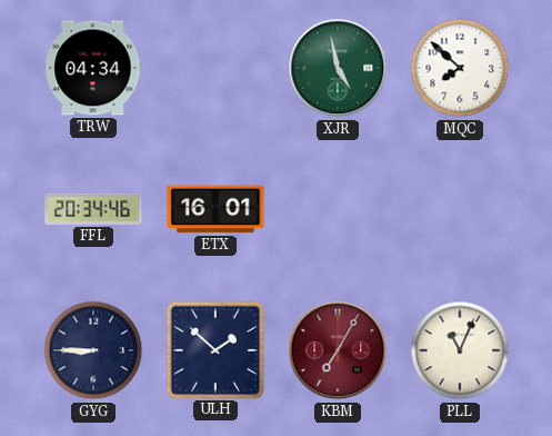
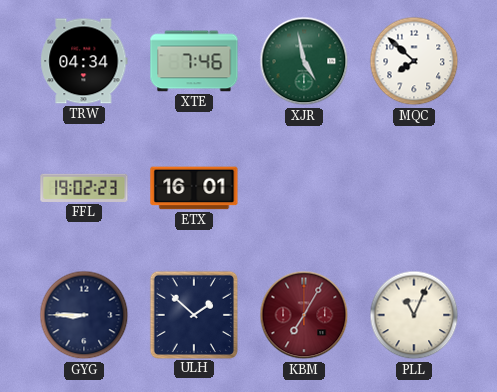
XTE: none -> 7:46 (194, 61)
FFL: 20:34 -> 19:02 (84, 188)
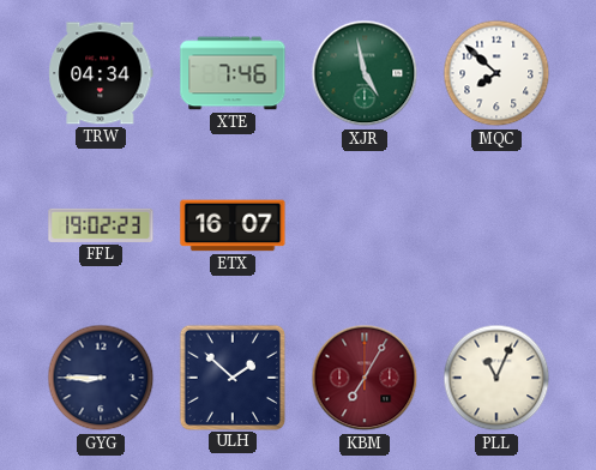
ETX: 16:01 -> 16:07 (233, 225)
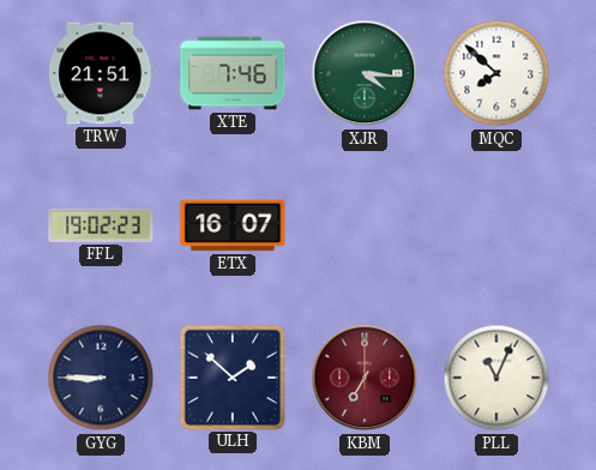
TRW: 04:34 -> 21:51 (101, 73)
XJR: 4:58 -> 4:16 (365, 73)
KBM: 7:05 -> 7:00 (365, 378)
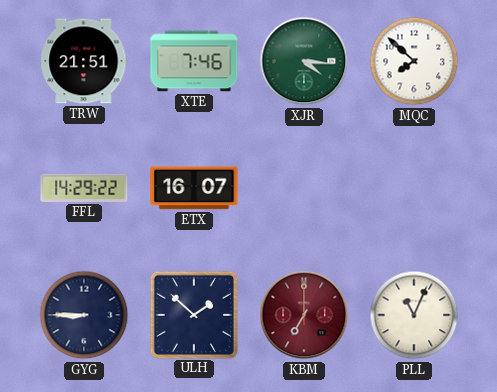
FFL: 19:02 -> 14:29 (84, 188)
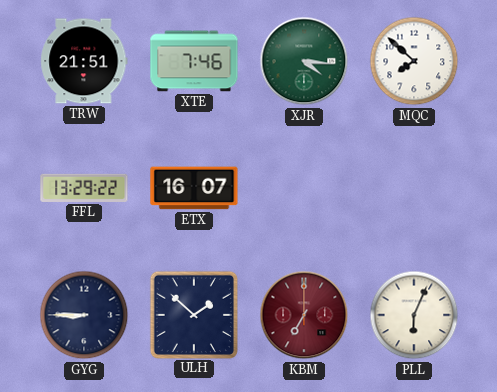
FFL: 14:29 -> 13:29 (84, 188)
PLL: 11:04 -> 6:04 (414, 315)
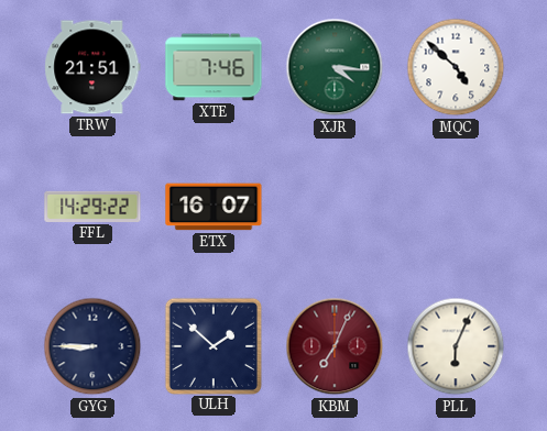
MQC: 7:52 -> 4:52 (456, 67)
FFL: 13:29 -> 14:29 (92, 207)
KBM: 7:00 -> 7:04 (335, 346)
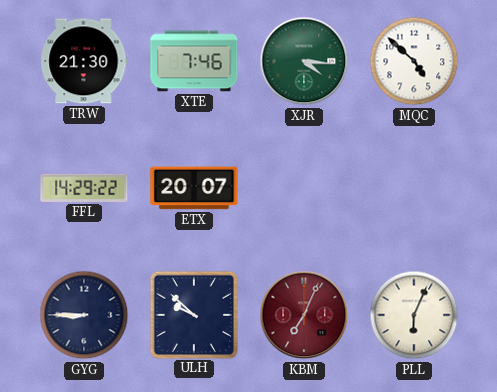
TRW: 21:51 -> 21:30 (84, 61)
ETX: 16:07 -> 20:07 (194, 188)
ULH: 1:52 -> 9:52 (193, 314)
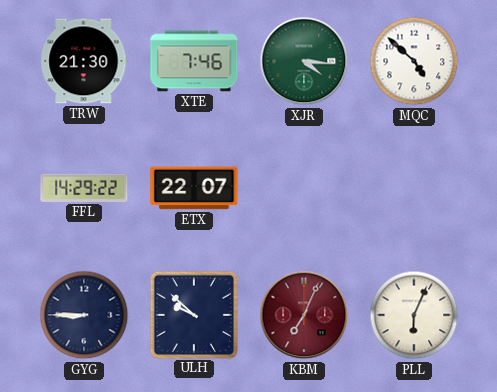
ETX: 20:07 -> 22:07 (194, 188)
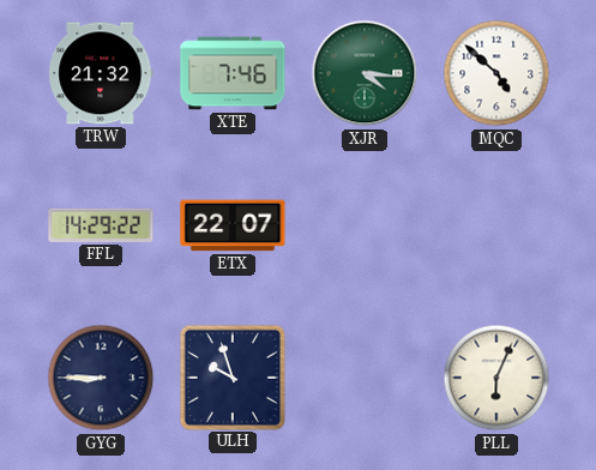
TRW: 21:30 -> 21:32 (101, 73)
ULH: 9:52 -> 9:57 (231, 376)
KBM: 7:04 -> none (304, 315)
